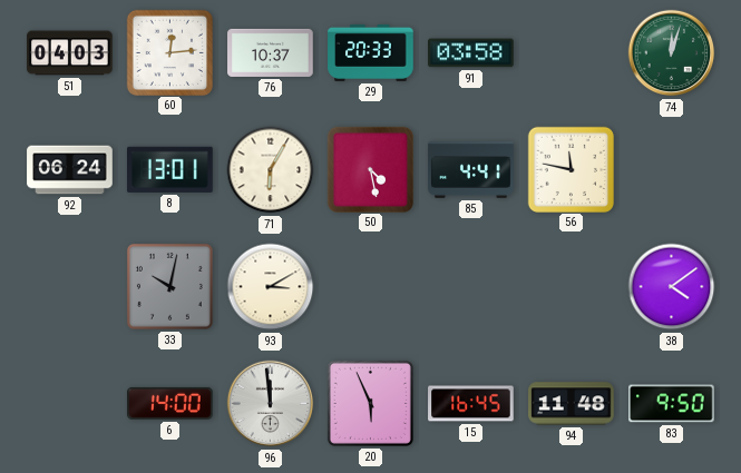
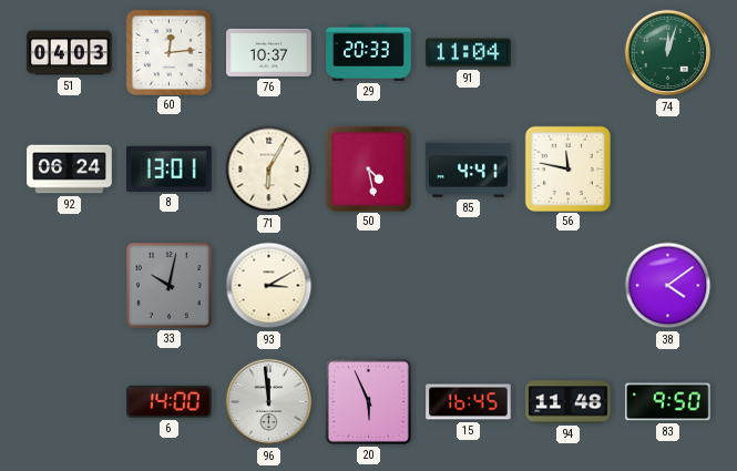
91: 03:58 -> 11:04 (469, 53)
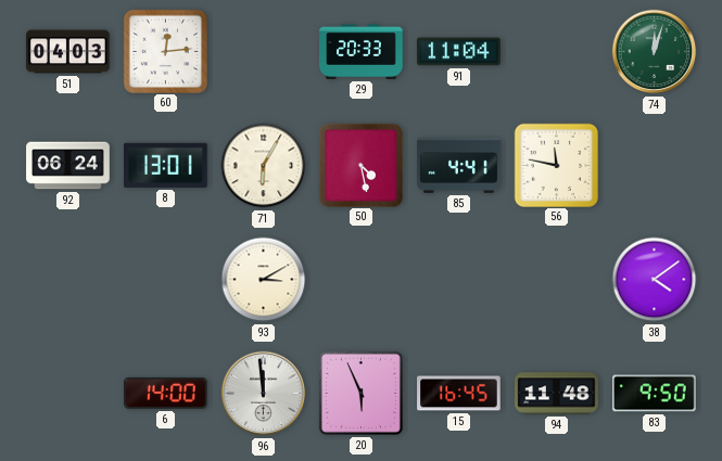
76: 10:37 -> none (269, 52)
33: 10:02 -> none (168, 285)
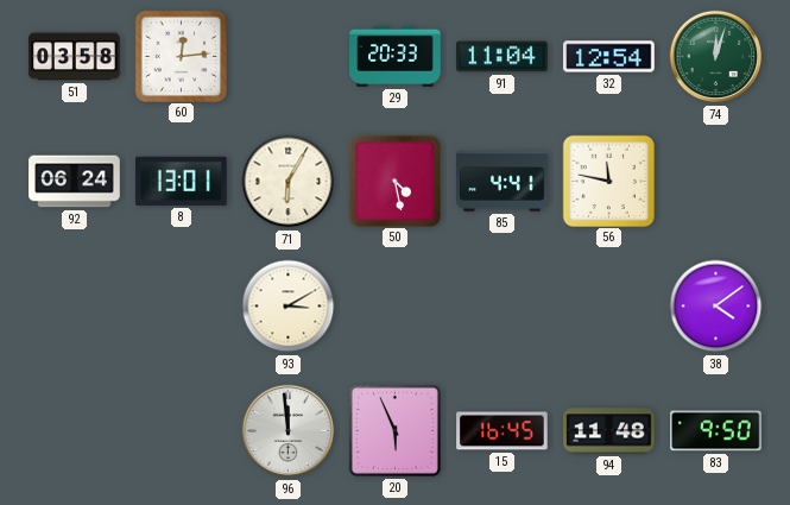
51: 04:03 -> 03:58 (75, 57)
32: none -> 12:54 (609, 57)
6: 14:00 -> none (166, 393)
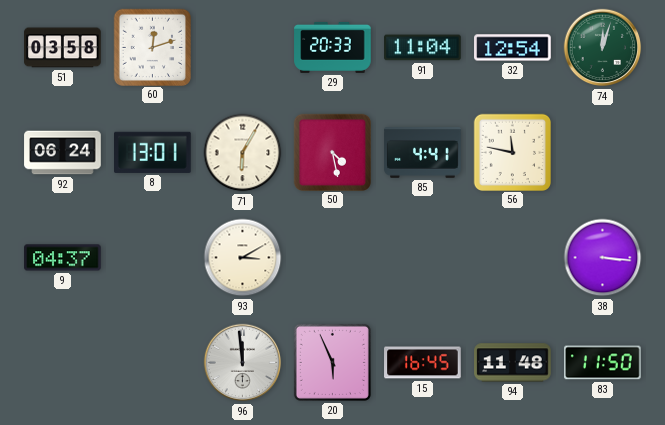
60: 12:14 -> 12:12 (152, 47)
9: none -> 04:37 (63, 258)
38: 4:09 -> 3:16 (603, 258)
83: 9:50 -> 11:50 (603, 363)
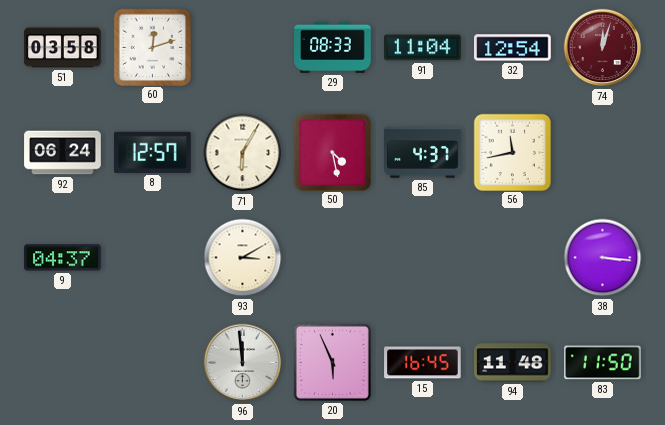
29: 20:33 -> 08:33 (333, 47)
74 dial: green -> burgundy (603, 48)
8: 13:01 -> 12:57 (153, 152)
85: 4:41 -> 4:37 (423, 153)
56: 11:47 -> 11:43 (512, 152)
